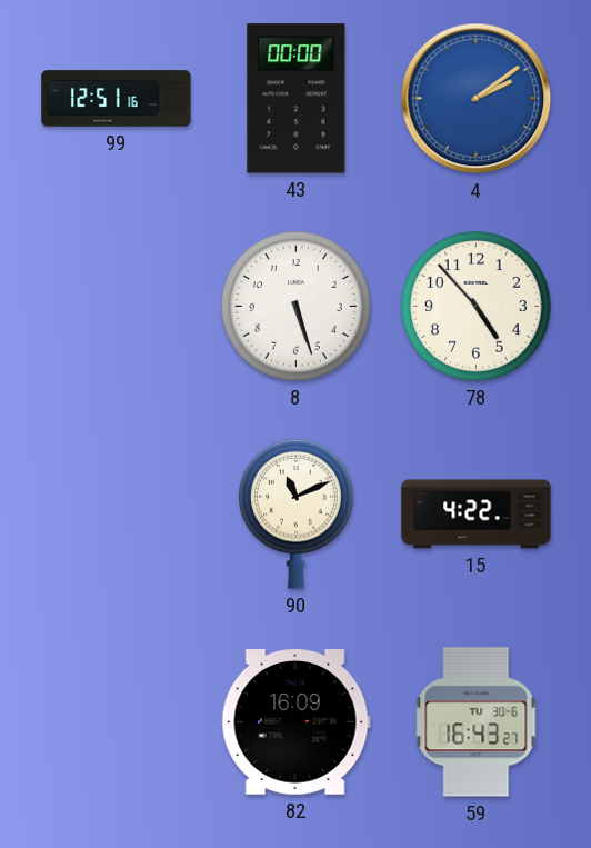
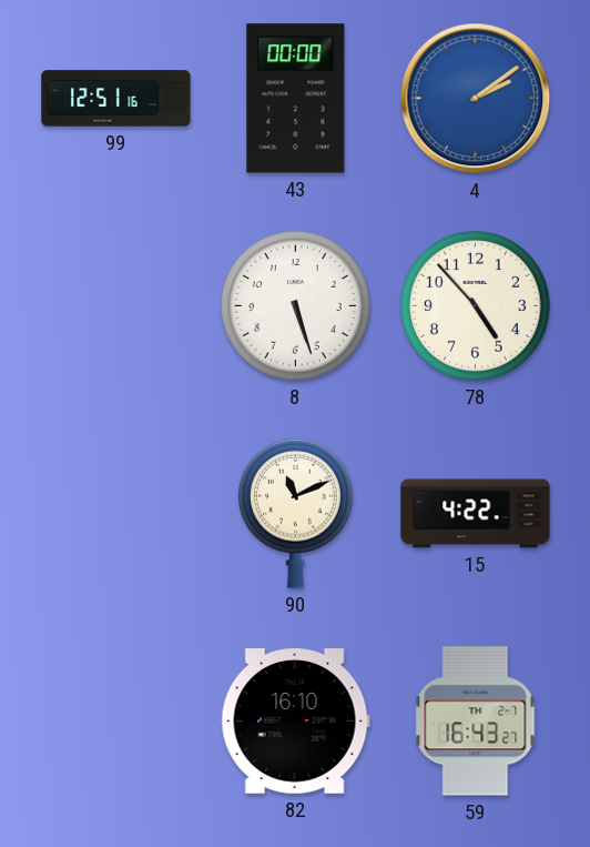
82: 16:09 -> 16:10 (295, 722)
59 date: TU 30-6 -> TH 2-7 (476, 722)
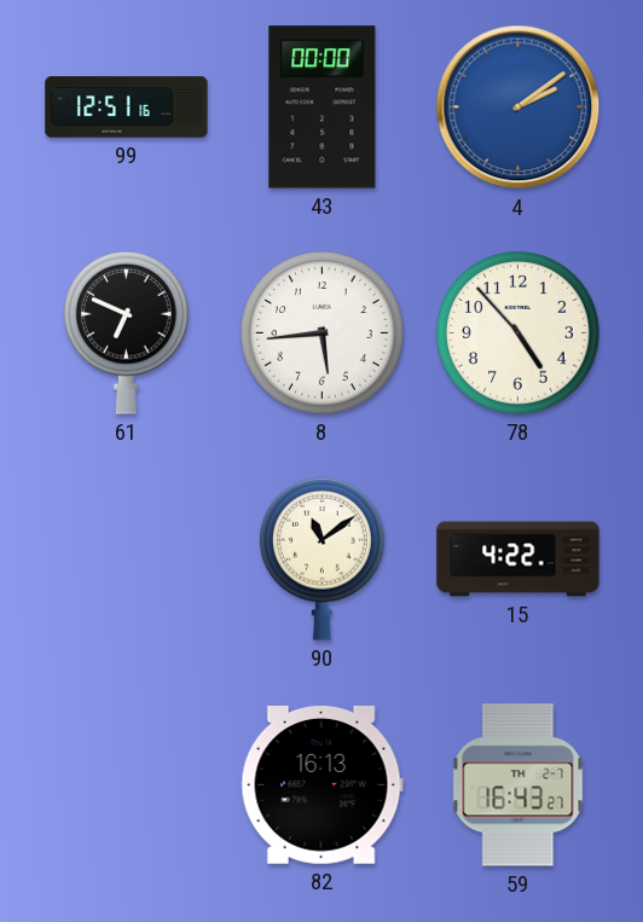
61: none -> 6:49 (126, 332)
8: 5:27 -> 5:44 (323, 334)
90: 11:11 -> 11:09 (321, 558)
82: 16:10 -> 16:13 (321, 785)
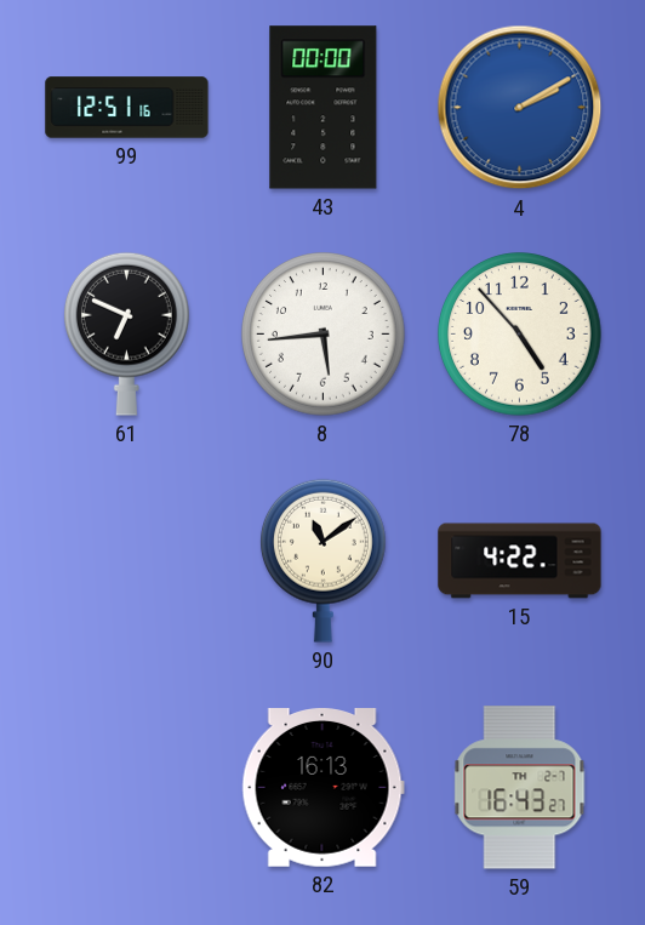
4: 2:09 -> 2:10 (520, 108)
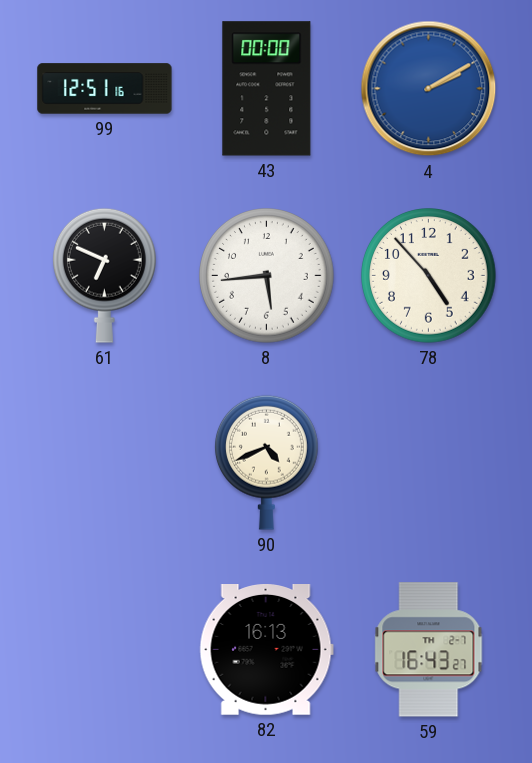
90: 11:09 -> 4:41 (266, 462)
15: 4:22 -> none (520, 561)
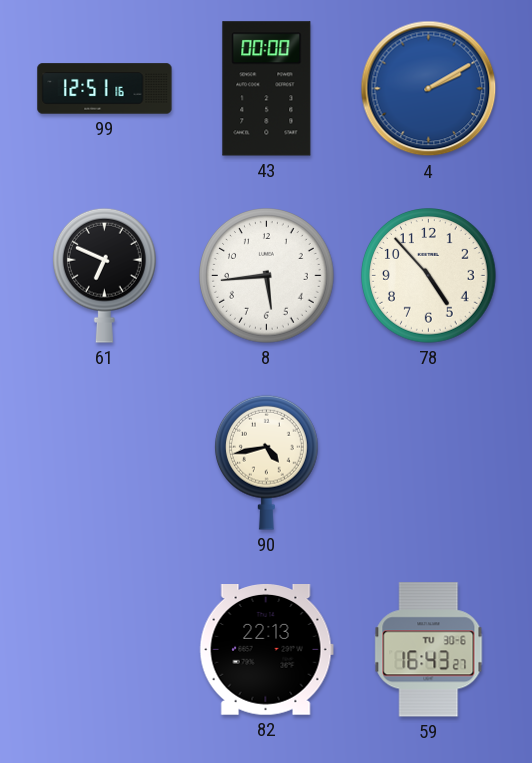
90: 4:41 -> 4:43 (266, 462)
82: 16:13 -> 22:13 (266, 650)
59 date: TH 2-7 -> TU 30-6 (429, 650)
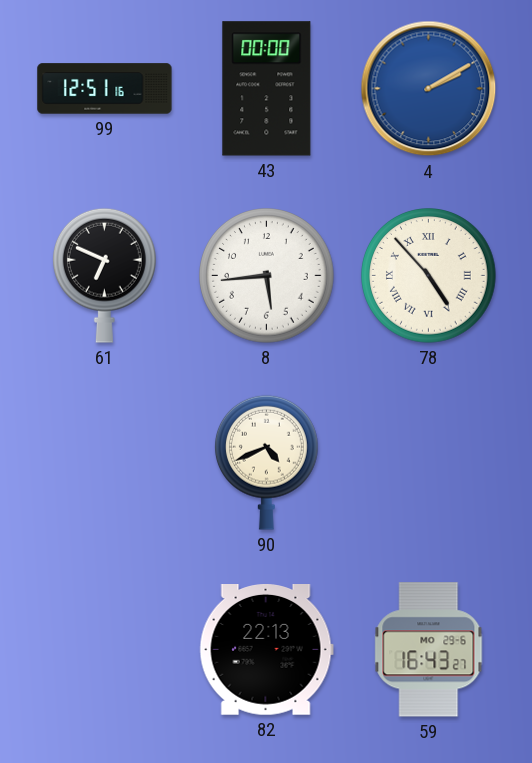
78 numerals: Arabic -> Roman (429, 276)
90: 4:43 -> 4:41 (266, 462)
59 date: TU 30-6 -> MO 29-6 (429, 650)
